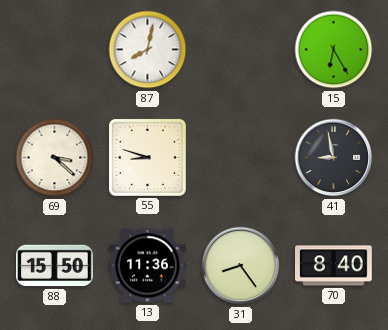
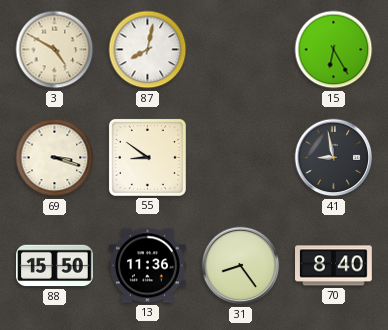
3: none -> 4:50 (55, 50)
69: 3:22 -> 3:18 (55, 158)
55: 8:48 -> 8:51 (147, 157)
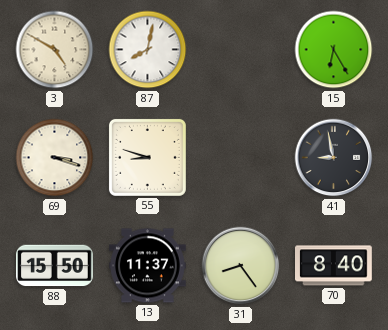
55: 8:51 -> 8:48 (147, 157)
13: 11:36 -> 11:37 (148, 266)
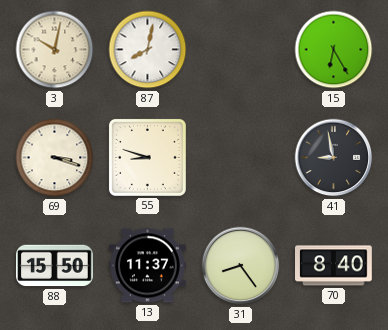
3: 4:50 -> 10:02 (55, 50)
